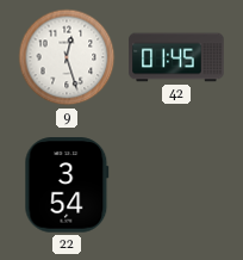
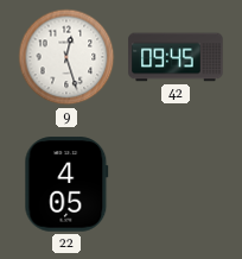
42: 01:45 -> 09:45 (176, 57)
22: 3:54 -> 4:05 (66, 184)
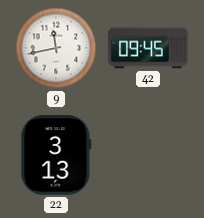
9: 12:27 -> 11:43 (56, 48)
22: 4:05 -> 3:13 (56, 155)
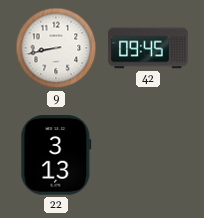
9: 11:43 -> 8:43 (56, 48)
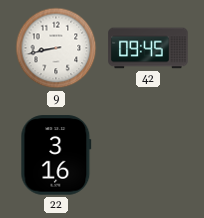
22: 3:13 -> 3:16 (56, 155)
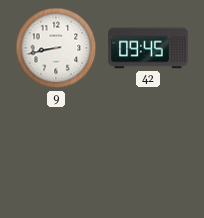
22: 3:16 -> none (56, 155)
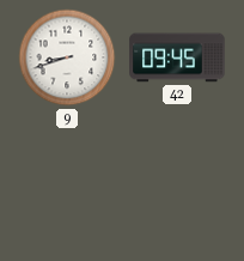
9: 8:43 -> 8:42 (67, 57)
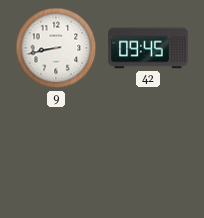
9: 8:42 -> 8:43 (56, 48)
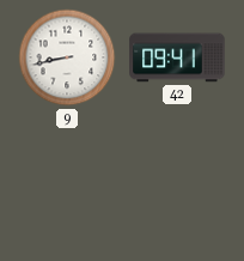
42: 09:45 -> 09:41 (177, 57)
